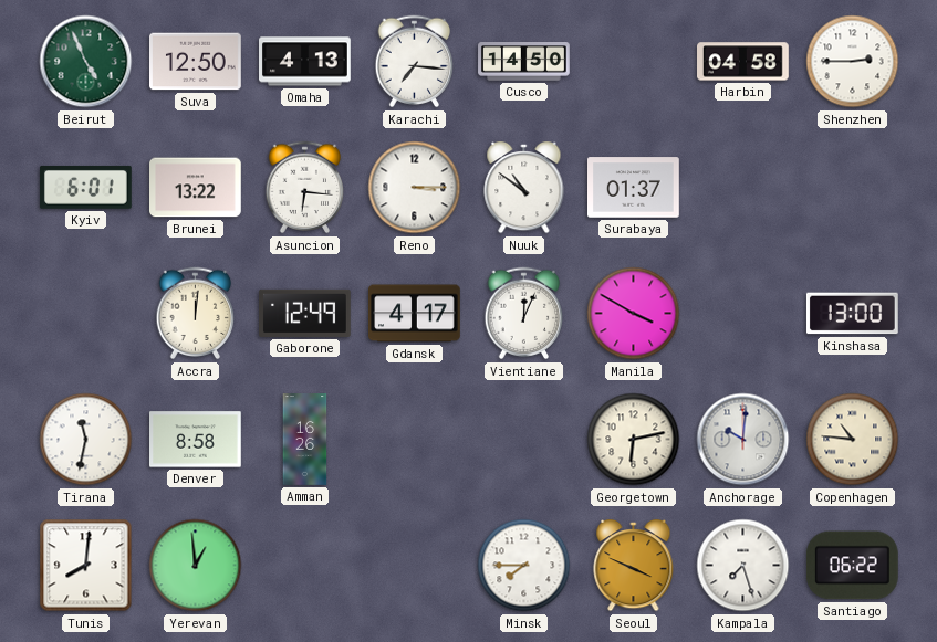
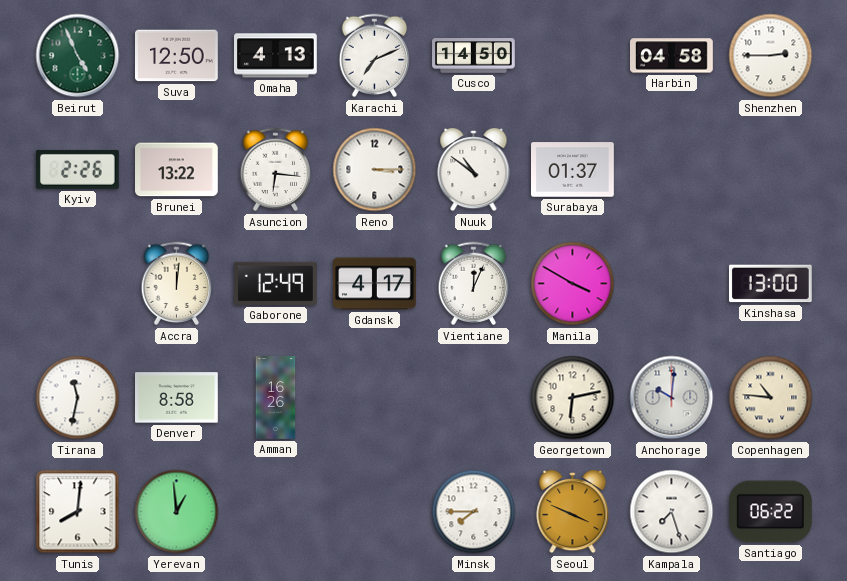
Karachi: 7:16 -> 7:11 (375, 56)
Kyiv: 6:01 -> 2:26 (77, 169)
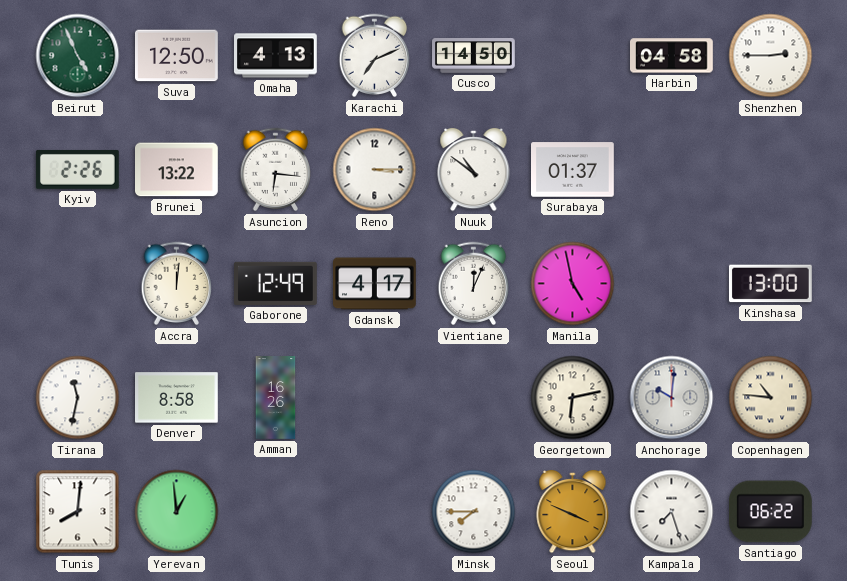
Manila: 3:50 -> 4:58 (573, 284)
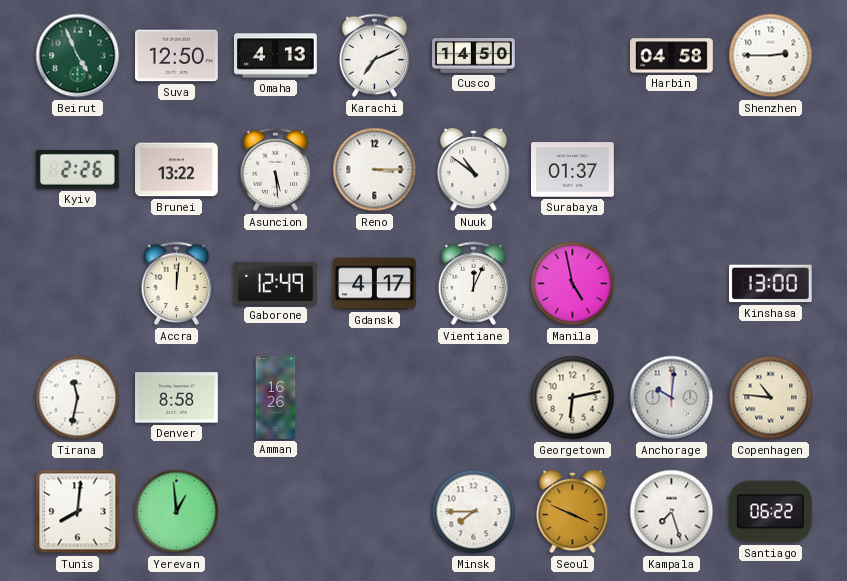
Asuncion: 6:16 -> 5:29 (276, 170)
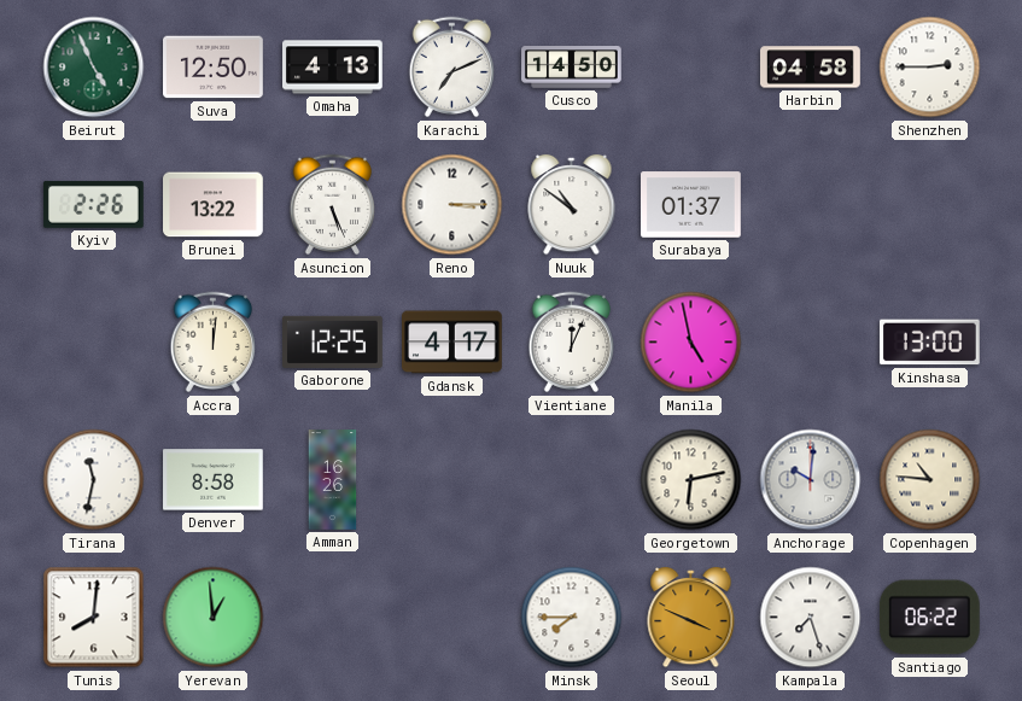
Asuncion: 5:29 -> 5:26 (333, 205)
Gaborone: 12:49 -> 12:25 (333, 341)
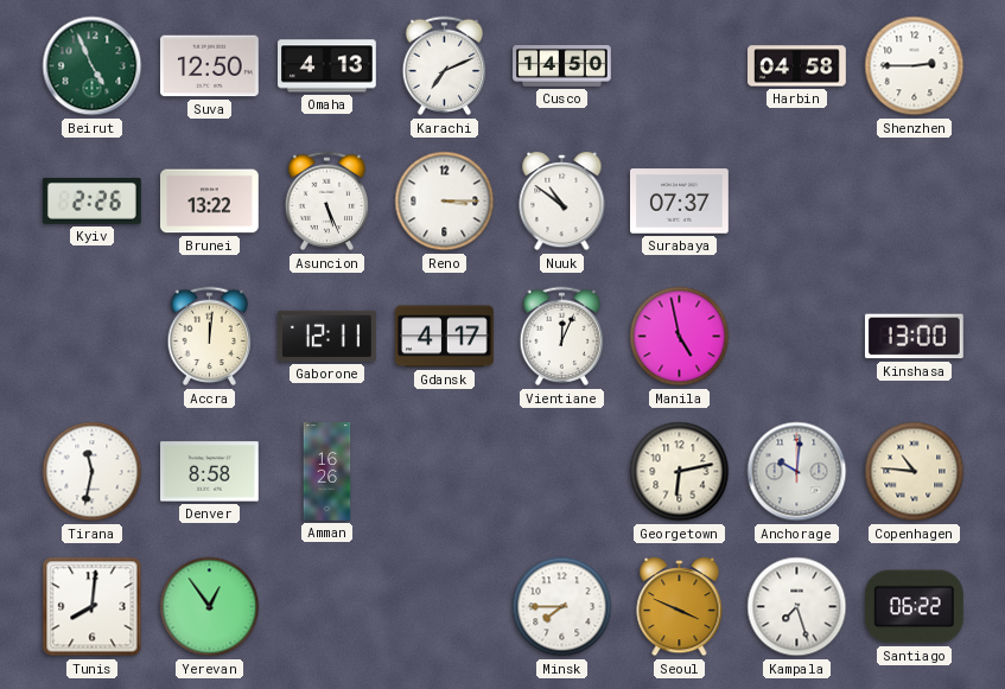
Surabaya: 01:37 -> 07:37 (680, 202)
Gaborone: 12:25 -> 12:11 (327, 336)
Yerevan: 12:59 -> 12:54 (210, 607)
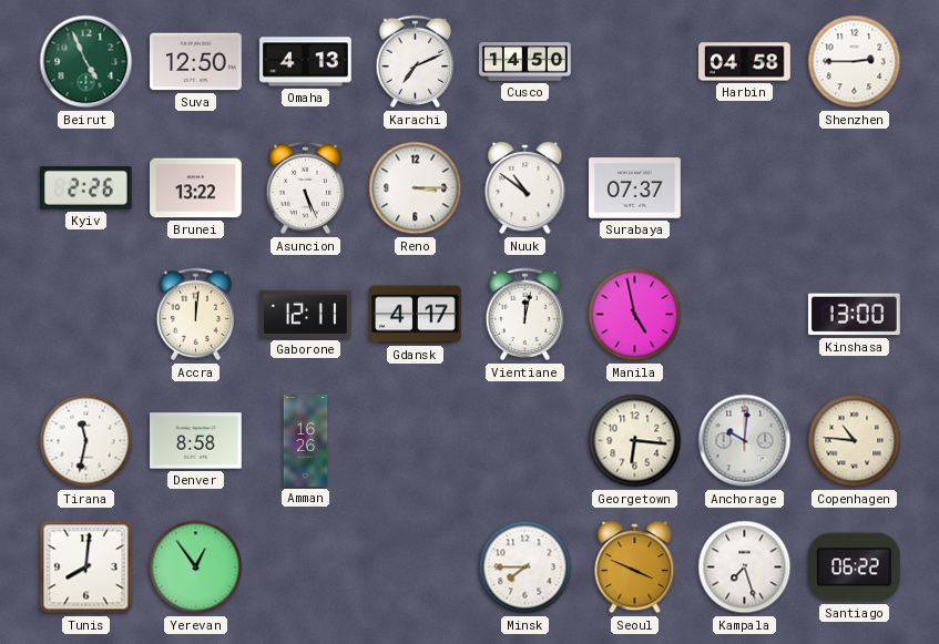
Vientiane: 12:04 -> 12:02 (525, 315)
Georgetown: 6:13 -> 6:16 (635, 441)
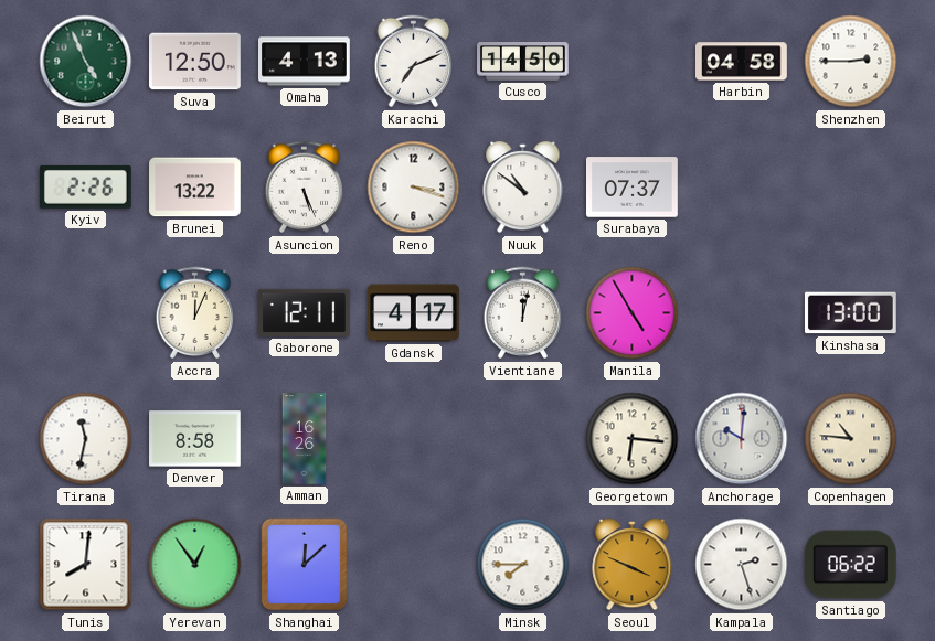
Reno: 3:15 -> 3:18 (414, 188)
Accra: 12:01 -> 12:04 (195, 313)
Manila: 4:58 -> 4:55 (633, 313)
Shanghai: none -> 12:08 (305, 565)
Kampala: 7:27 -> 2:27 (742, 565)
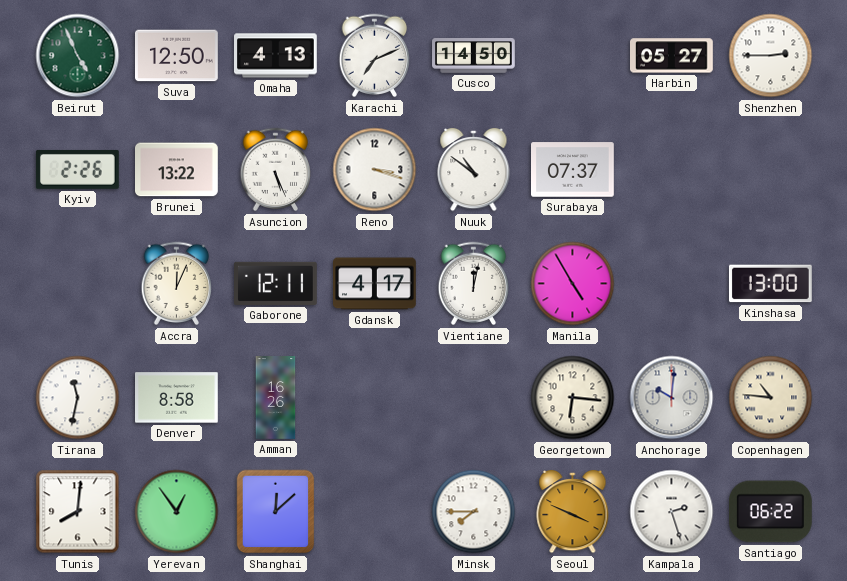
Harbin: 04:58 -> 05:27 (672, 56)
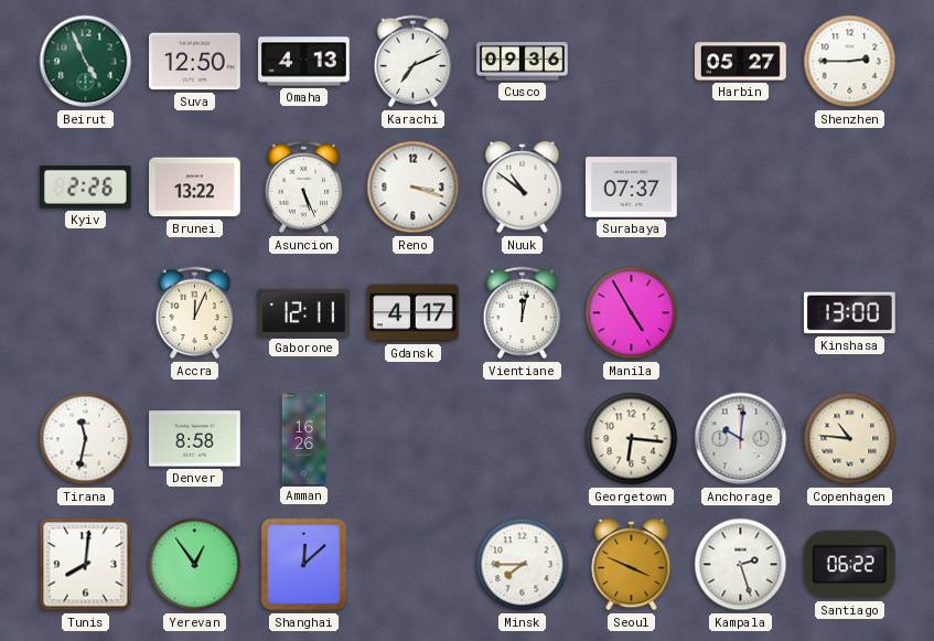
Cusco: 14:50 -> 09:36 (523, 62)
